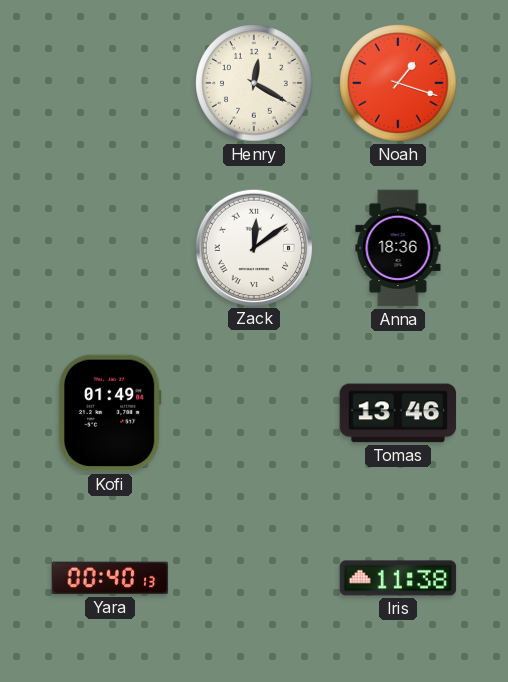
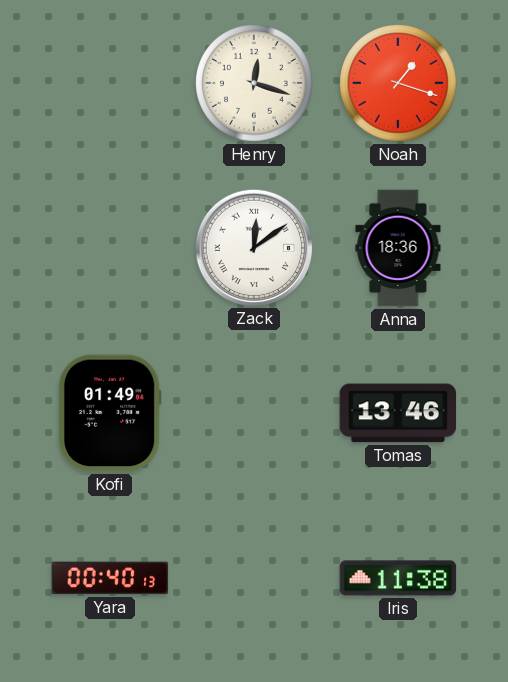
Henry: 12:20 -> 12:18 (254, 83)
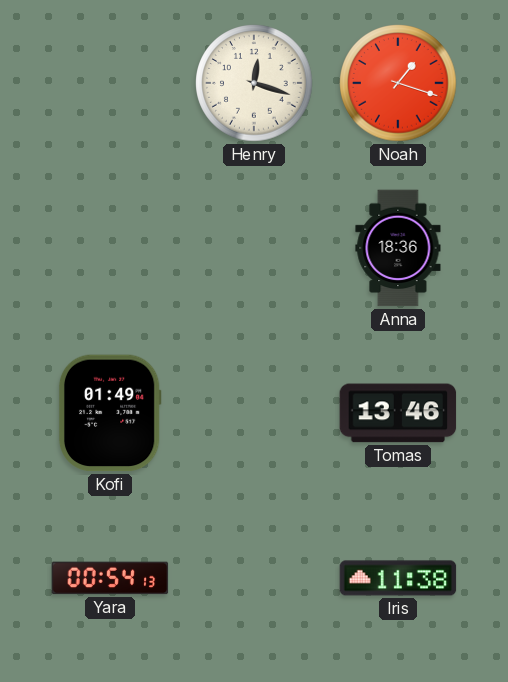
Zack: 12:09 -> none (253, 247)
Yara: 00:40 -> 00:54 (110, 578)
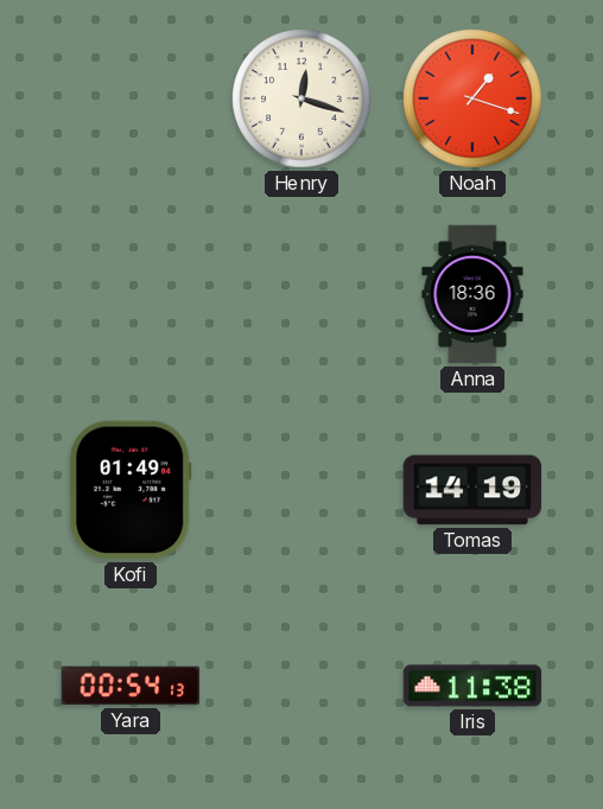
Tomas: 13:46 -> 14:19 (472, 490)
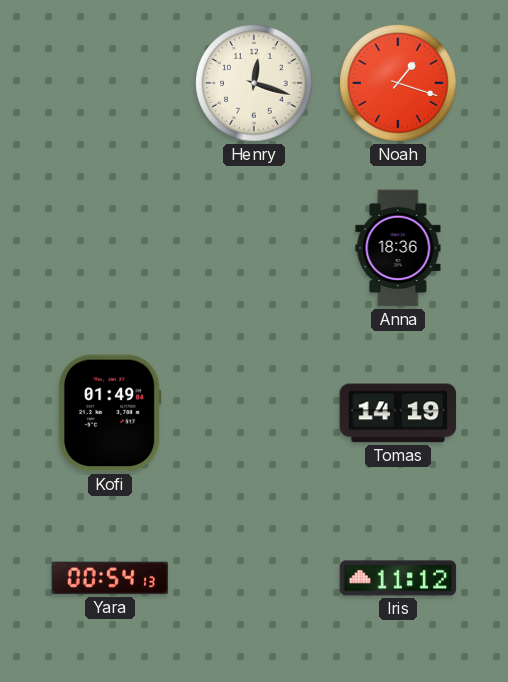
Iris: 11:38 -> 11:12 (398, 578)
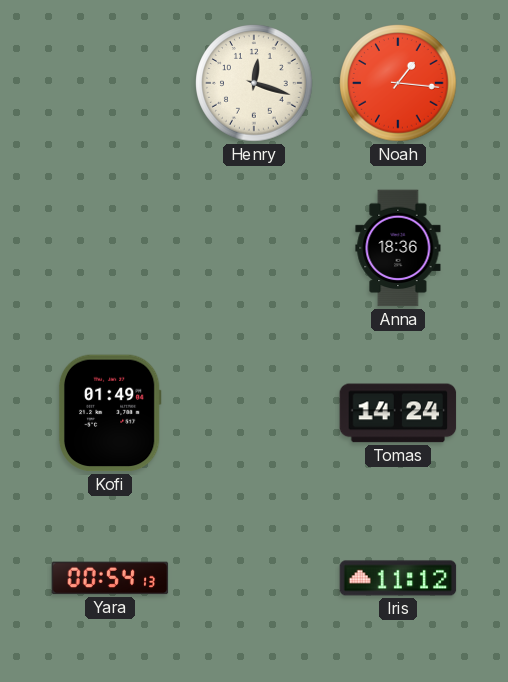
Noah: 1:18 -> 1:16 (398, 83)
Tomas: 14:19 -> 14:24 (398, 413)
